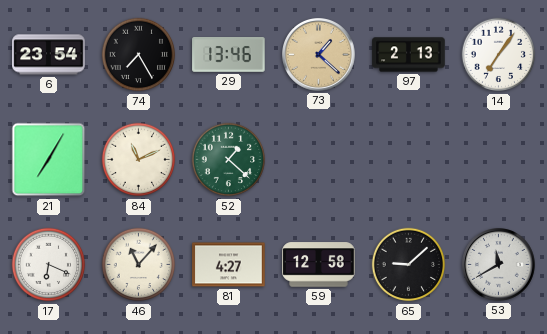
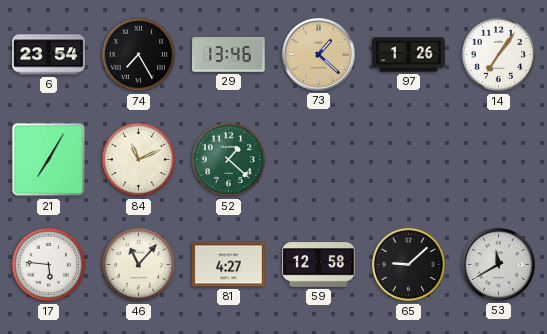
97: 2:13 -> 1:26 (409, 55)
17: 6:19 -> 5:46 (49, 265)
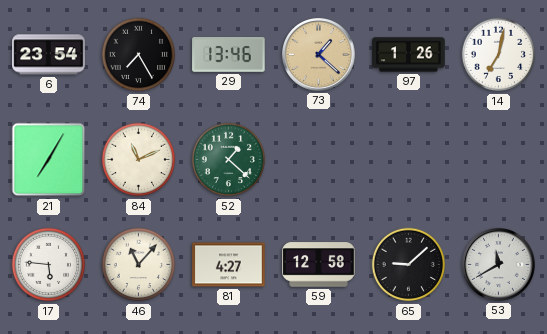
14: 7:06 -> 7:02 (499, 55)
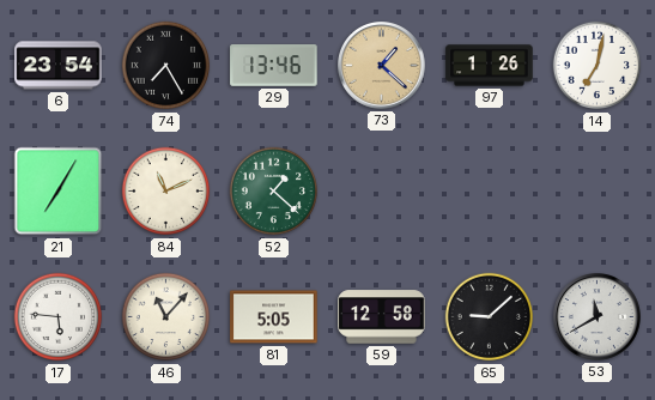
81: 4:27 -> 5:05 (274, 317)
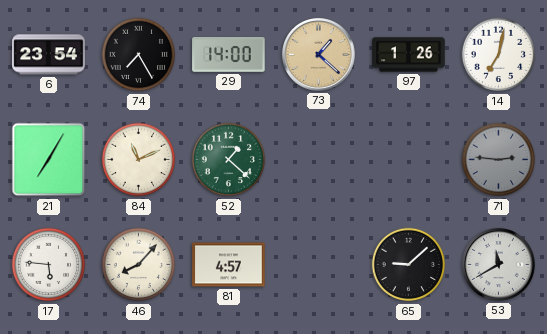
29: 13:46 -> 14:00 (229, 55)
71: none -> 2:46 (499, 160)
46: 11:07 -> 8:07 (139, 265)
81: 5:05 -> 4:57 (229, 265)
59: 12:58 -> none (382, 317)
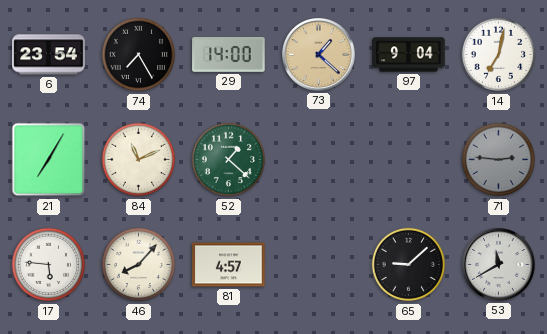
97: 1:26 -> 9:04 (409, 55)
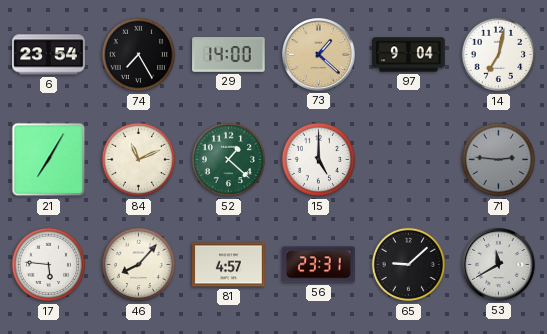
15: none -> 5:00 (319, 160)
56: none -> 23:31 (319, 265)
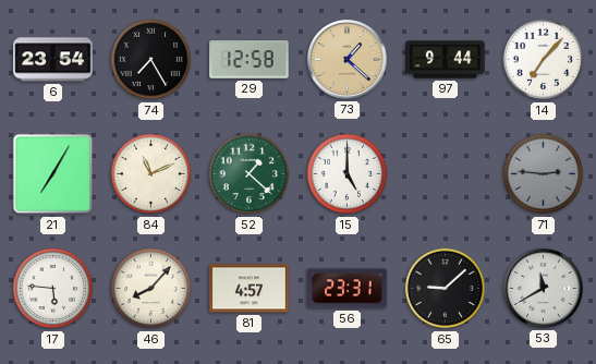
29: 14:00 -> 12:58 (250, 60)
97: 9:04 -> 9:44 (446, 60)
14: 7:02 -> 7:07 (544, 60)
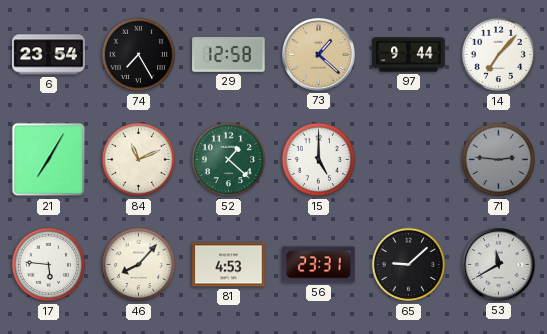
81: 4:57 -> 4:53 (229, 265)
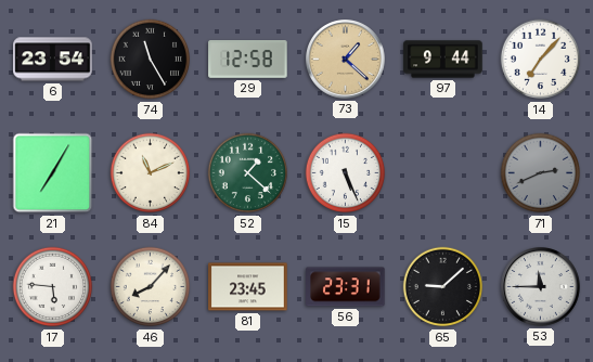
74: 7:25 -> 11:25 (151, 60)
15: 5:00 -> 5:26 (346, 173)
71: 2:46 -> 2:41 (541, 173)
81: 4:53 -> 23:45 (248, 287)
53: 11:40 -> 11:45 (541, 287)
